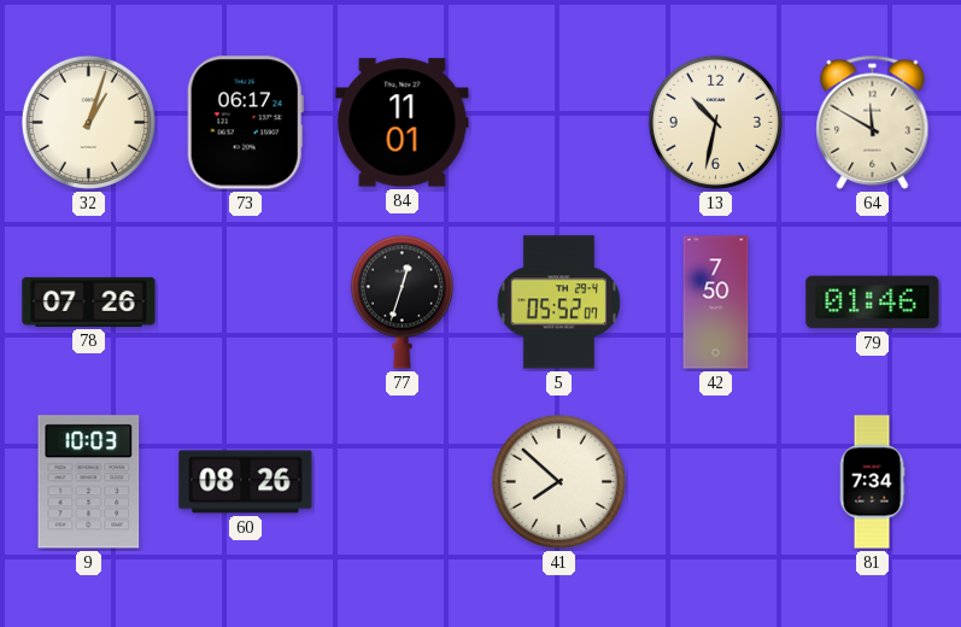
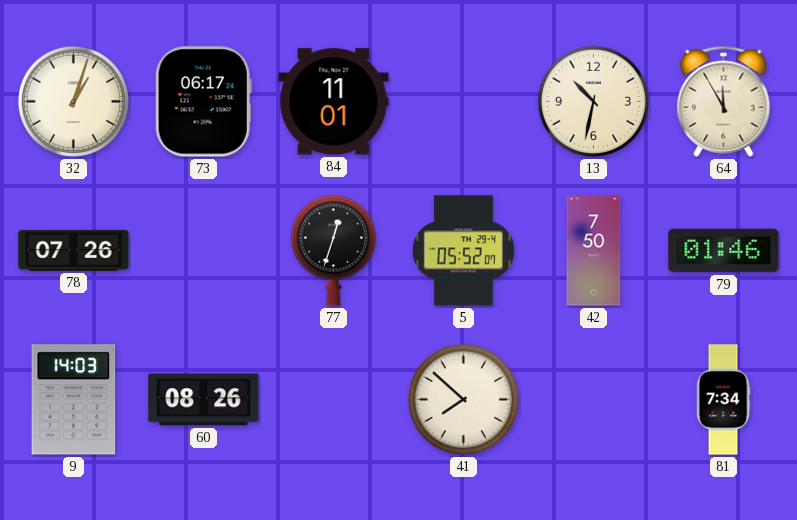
64: 11:50 -> 11:55 (724, 101)
9: 10:03 -> 14:03 (74, 400)
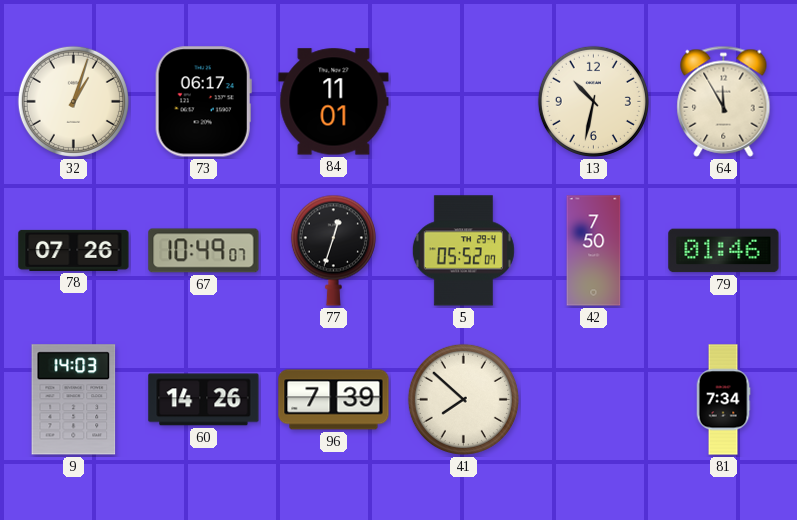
67: none -> 10:49 (204, 251)
60: 08:26 -> 14:26 (204, 400)
96: none -> 7:39 (334, 400)
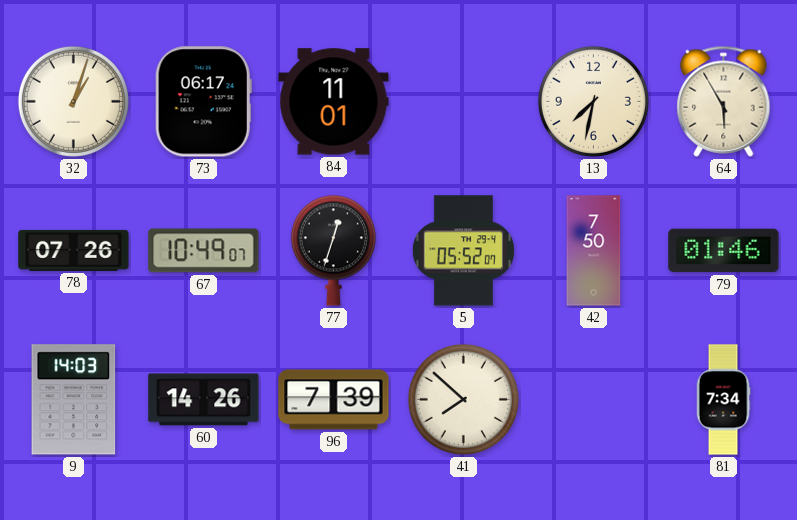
13: 10:32 -> 7:32 (593, 101)
64: 11:55 -> 5:55 (724, 101)
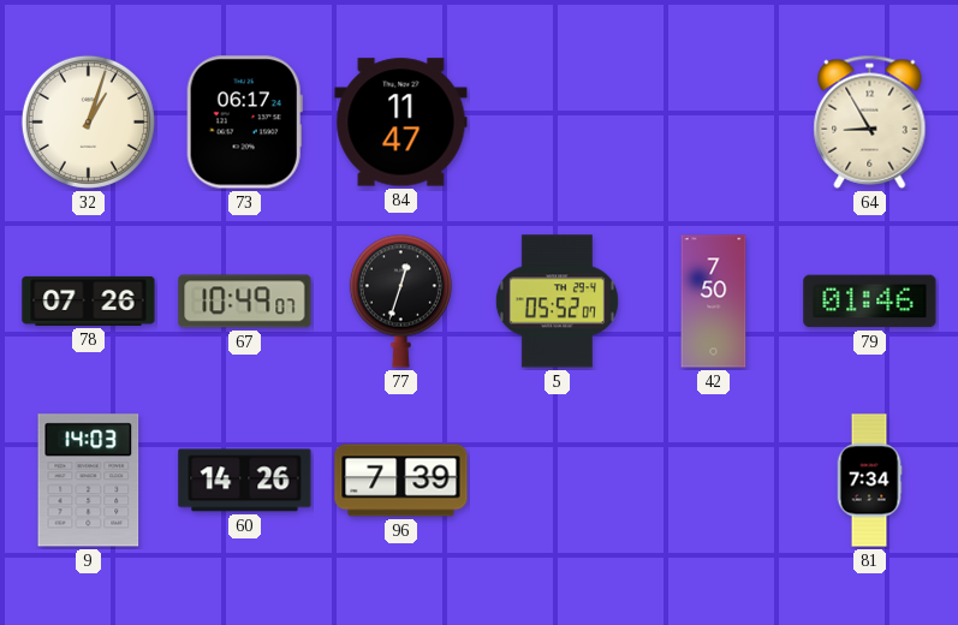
84: 11:01 -> 11:47 (401, 123)
13: 7:32 -> none (593, 101)
64: 5:55 -> 8:55 (870, 121)
41: 7:52 -> none (463, 399)
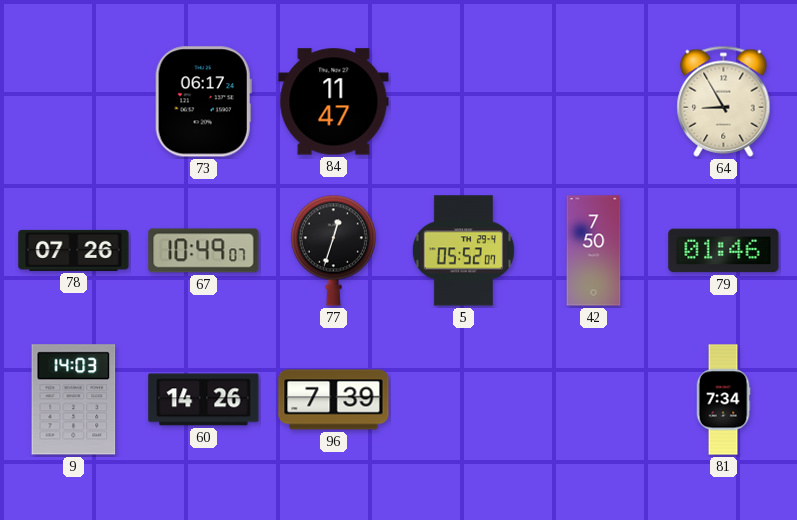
32: 1:03 -> none (88, 121)
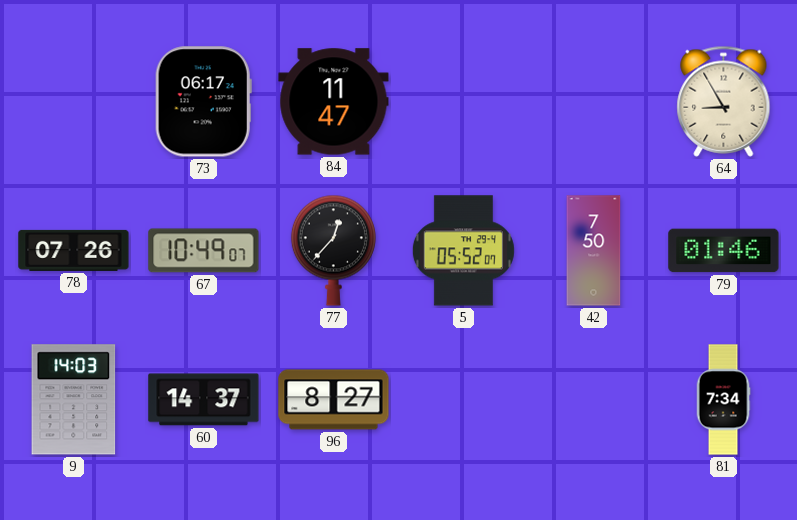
77: 12:33 -> 12:37 (333, 250)
60: 14:26 -> 14:37 (204, 400)
96: 7:39 -> 8:27 (334, 400)
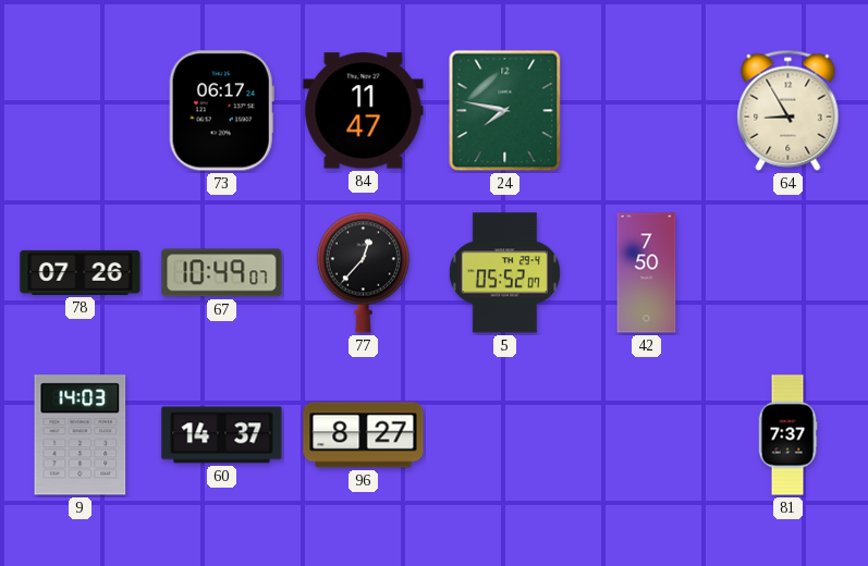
24: none -> 7:47 (505, 111)
79: 01:46 -> none (724, 251)
81: 7:34 -> 7:37 (787, 435)
